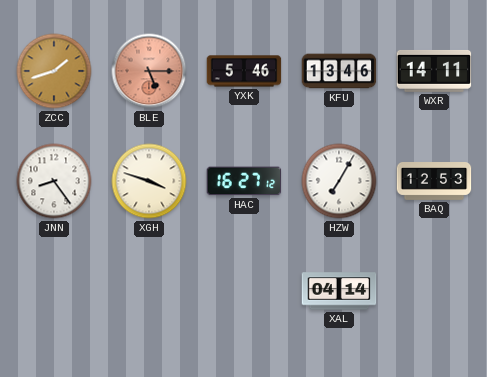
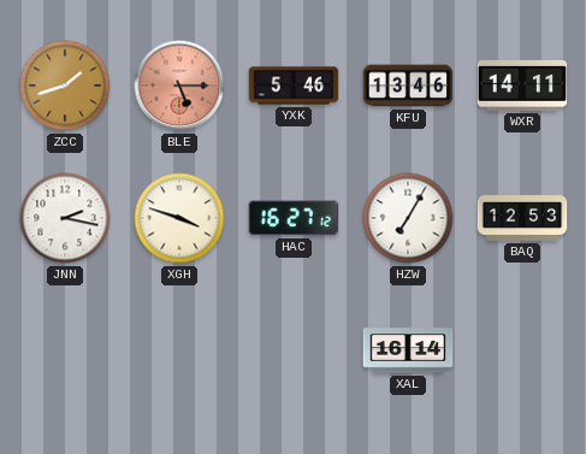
JNN: 8:24 -> 2:17 (65, 218)
XAL: 04:14 -> 16:14 (408, 350)
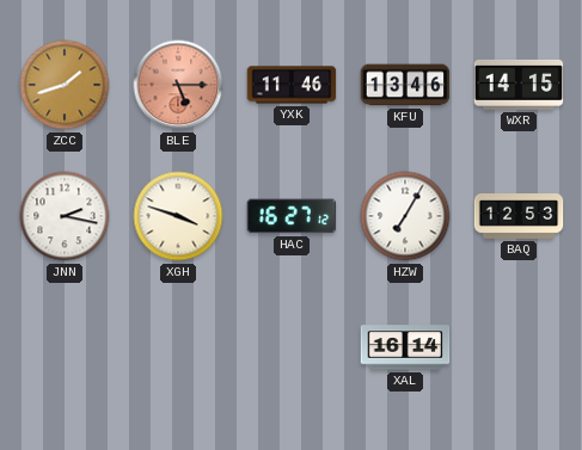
YXK: 5:46 -> 11:46 (292, 85)
WXR: 14:11 -> 14:15 (519, 85)
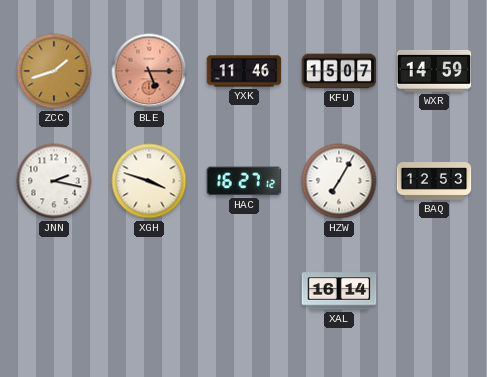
KFU: 13:46 -> 15:07 (339, 71)
WXR: 14:15 -> 14:59 (434, 71)
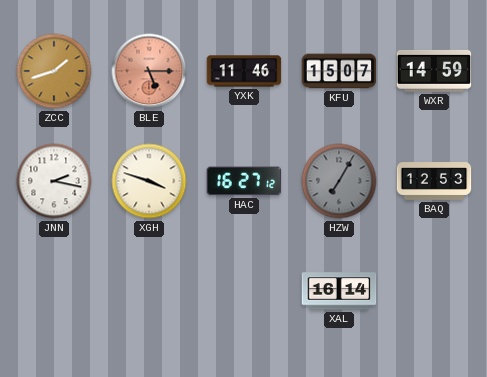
HZW dial: white -> grey (339, 181)
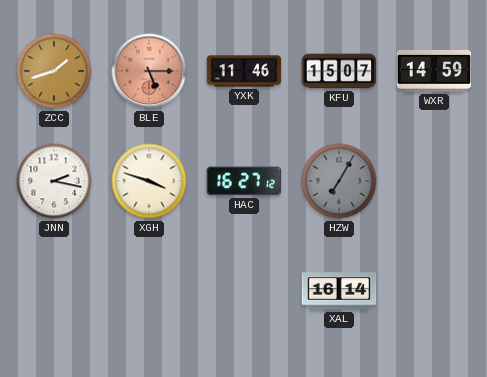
BAQ: 12:53 -> none (434, 182)
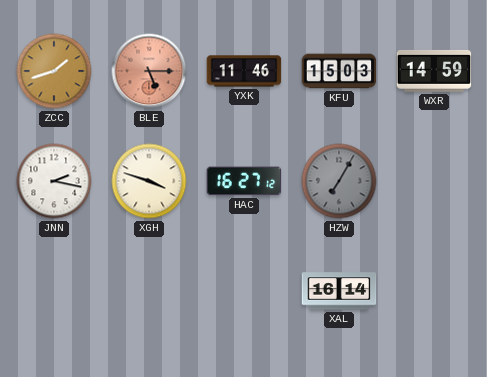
KFU: 15:07 -> 15:03 (339, 71)
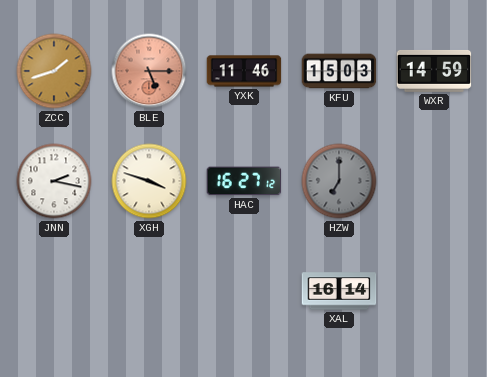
HZW: 7:05 -> 7:00 (339, 181)
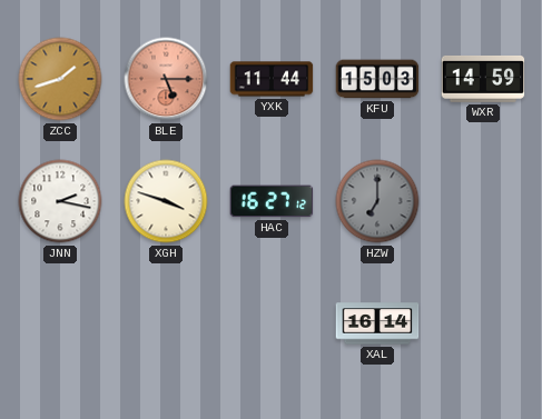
YXK: 11:46 -> 11:44 (272, 79)
